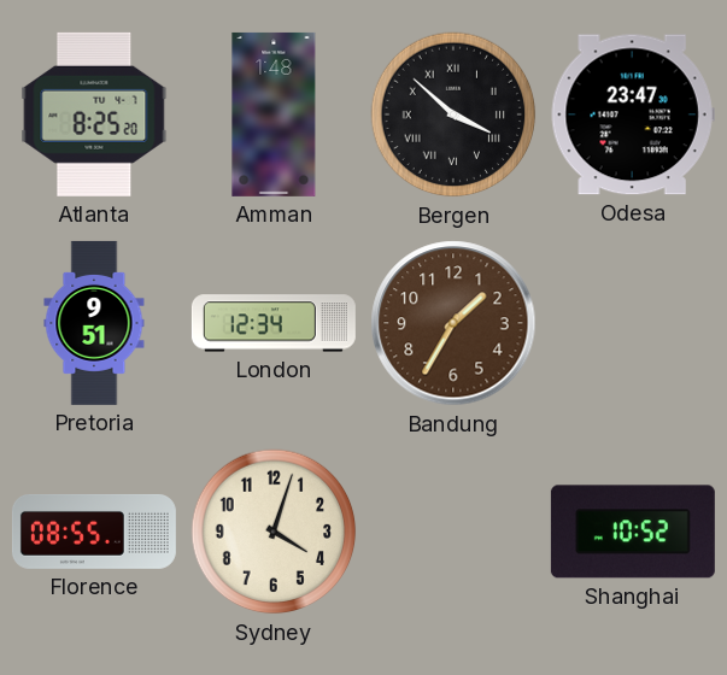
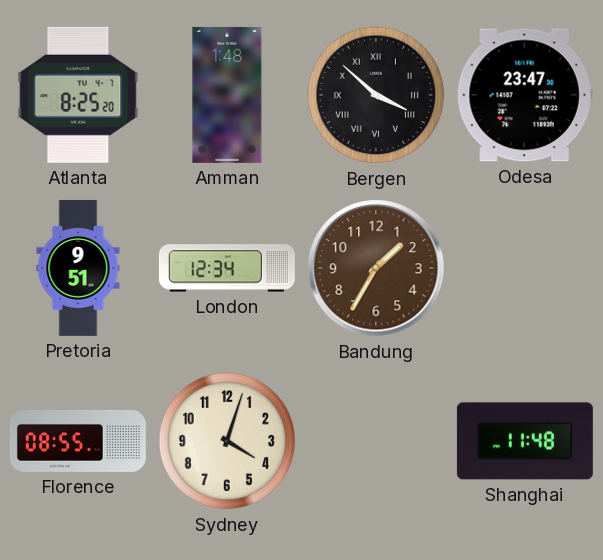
Shanghai: 10:52 -> 11:48 (525, 441)
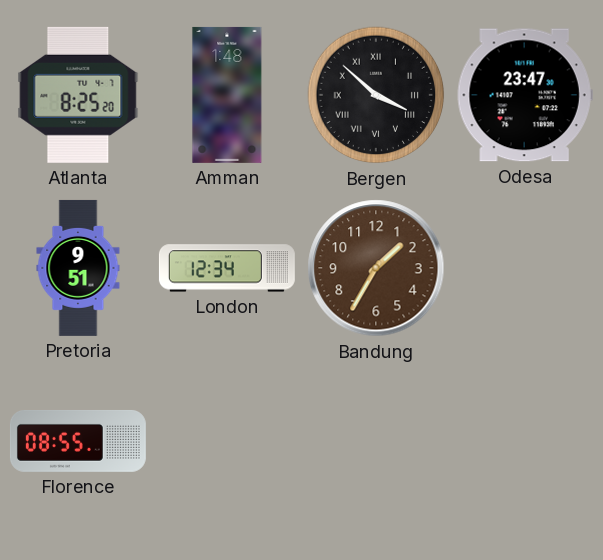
Sydney: 4:03 -> none (227, 441)
Shanghai: 11:48 -> none (525, 441)
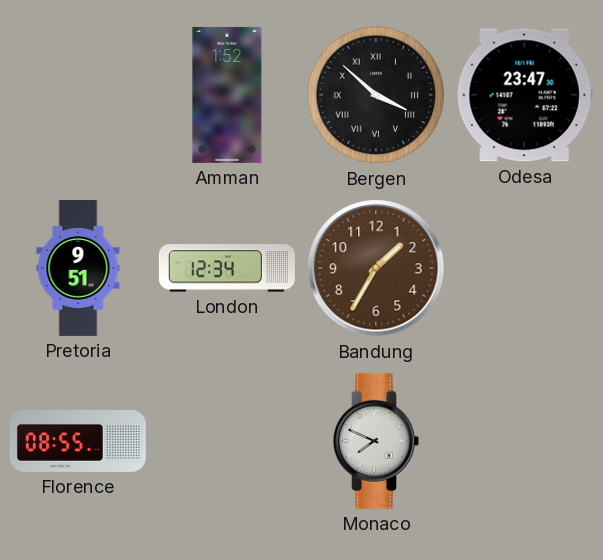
Atlanta: 8:25 -> none (78, 95)
Amman: 1:48 -> 1:52 (227, 95)
Monaco: none -> 7:49 (376, 441)
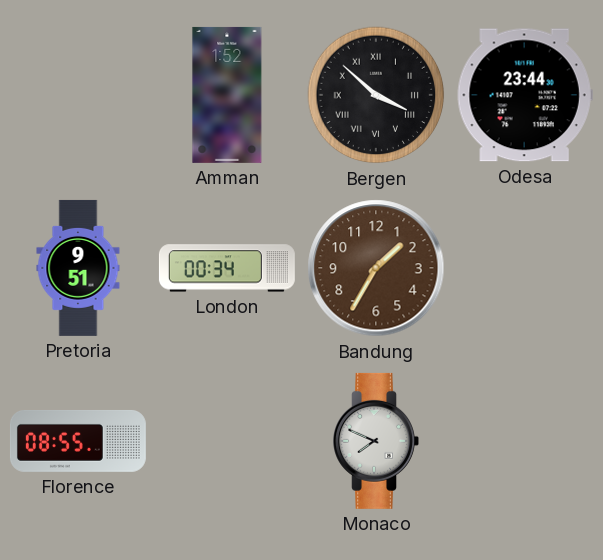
Odesa: 23:47 -> 23:44 (525, 95)
London: 12:34 -> 00:34 (227, 268)
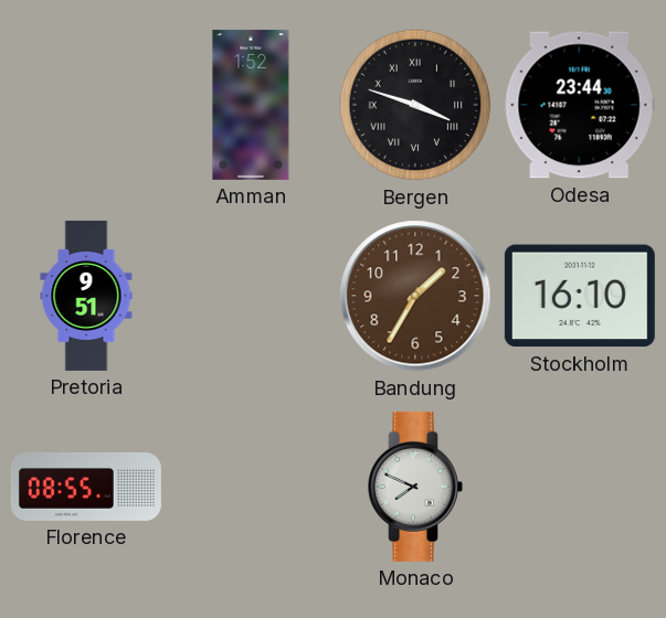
Bergen: 3:52 -> 3:48 (415, 105)
London: 00:34 -> none (227, 268)
Stockholm: none -> 16:10 (580, 296)
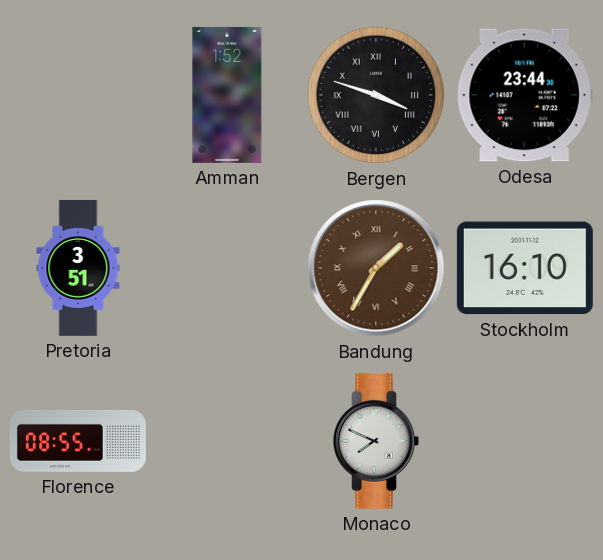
Pretoria: 9:51 -> 3:51 (78, 268)
Bandung numerals: Arabic -> Roman (376, 268)
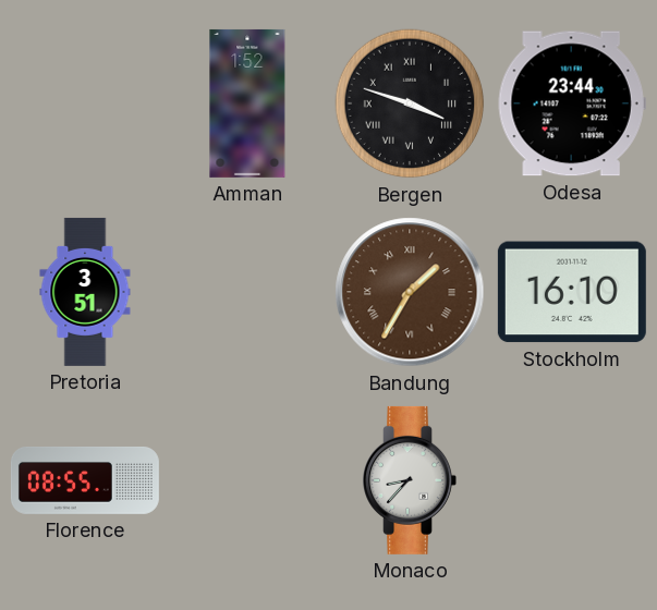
Monaco: 7:49 -> 8:37 (410, 480)
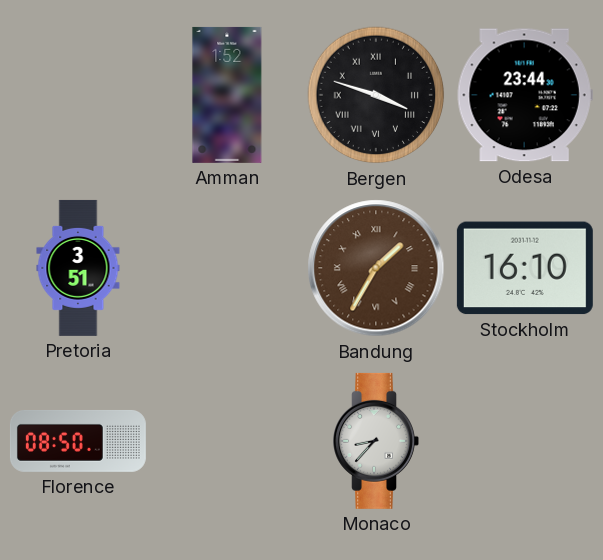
Florence: 08:55 -> 08:50 (78, 441)
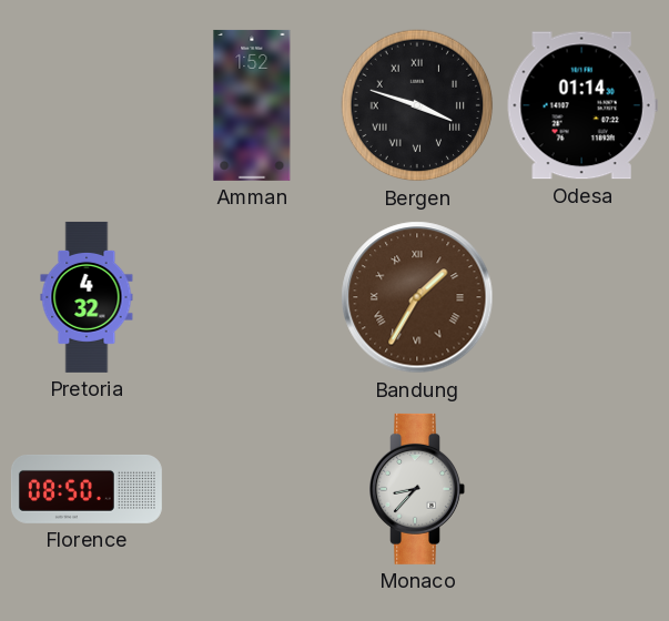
Odesa: 23:44 -> 01:14 (582, 105)
Pretoria: 3:51 -> 4:32 (87, 297)
Stockholm: 16:10 -> none (525, 268)
